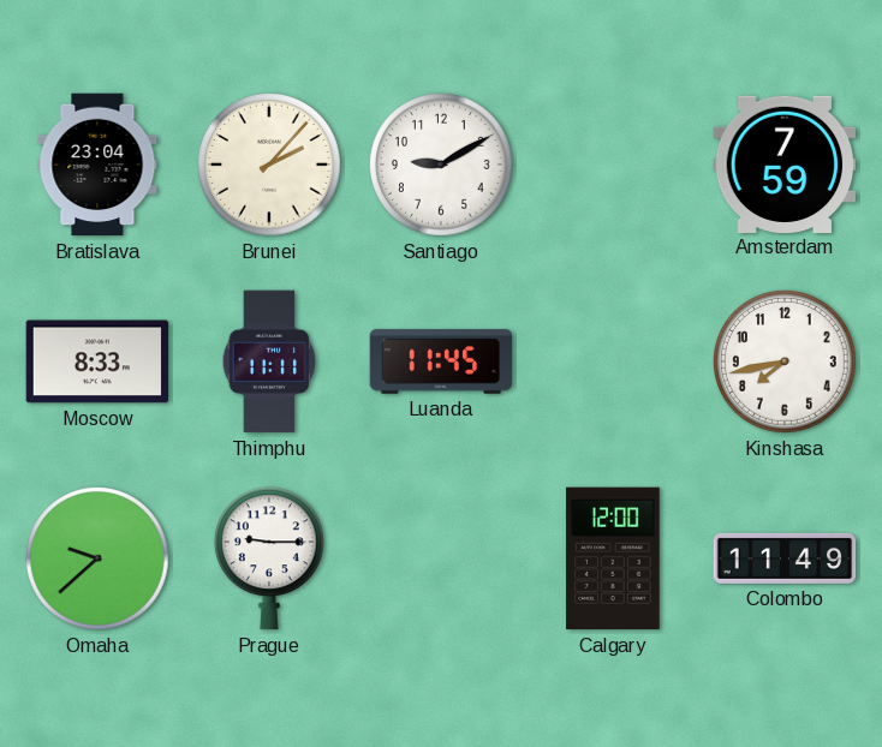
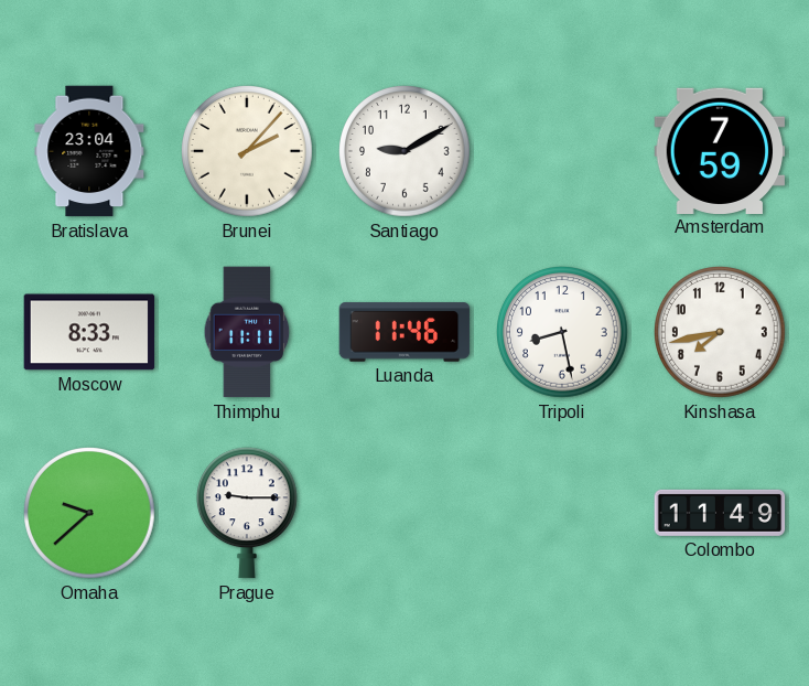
Luanda: 11:45 -> 11:46 (404, 332)
Tripoli: none -> 8:28 (563, 333)
Calgary: 12:00 -> none (613, 558)
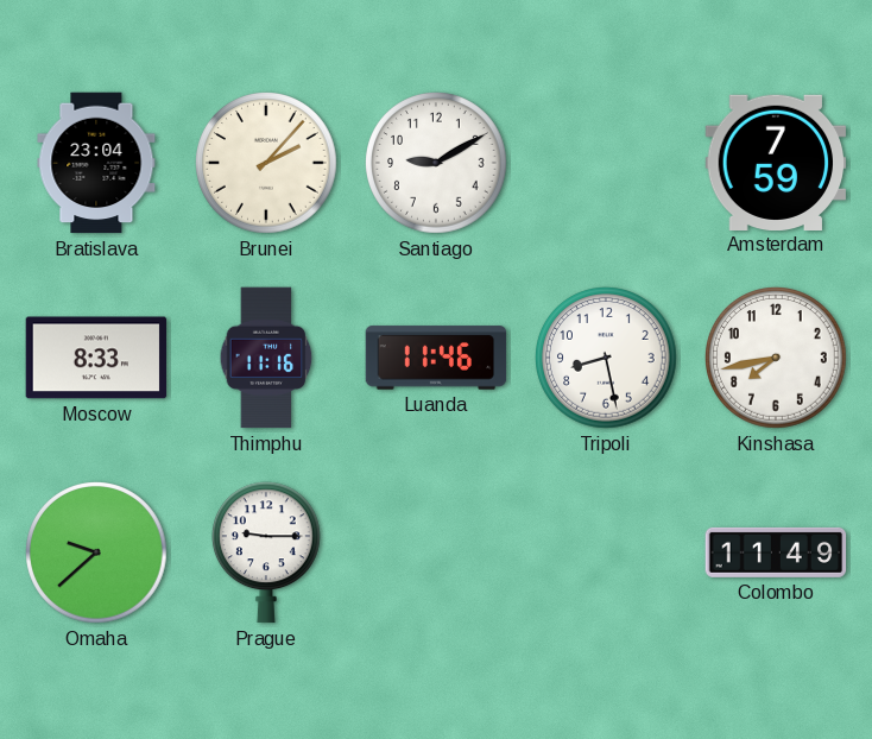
Thimphu: 11:11 -> 11:16 (266, 358)
